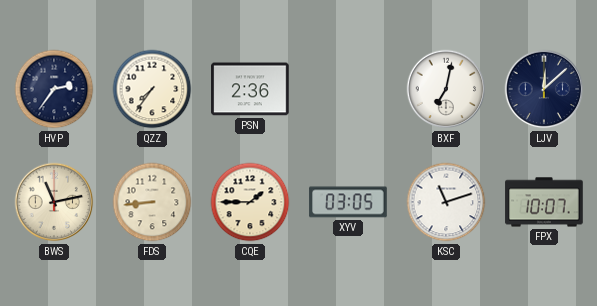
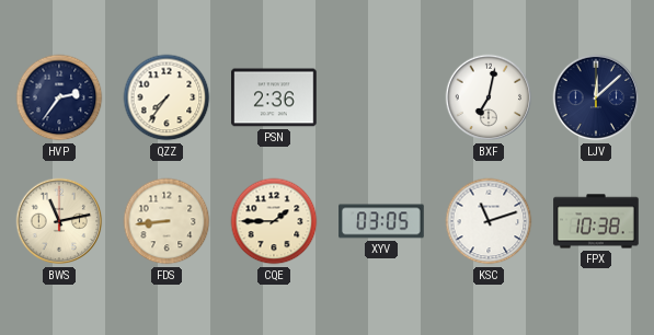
FPX: 10:07 -> 10:38 (596, 221)
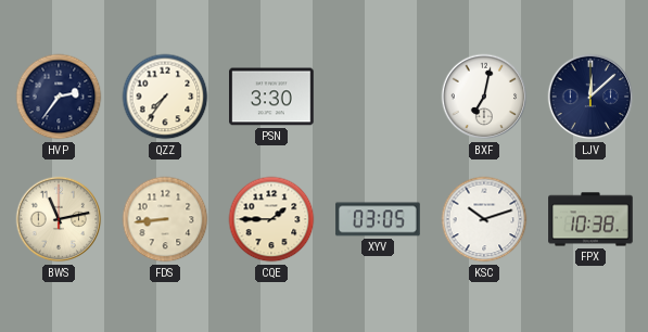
PSN: 2:36 -> 3:30 (271, 97)
KSC: 11:12 -> 10:12 (484, 219)
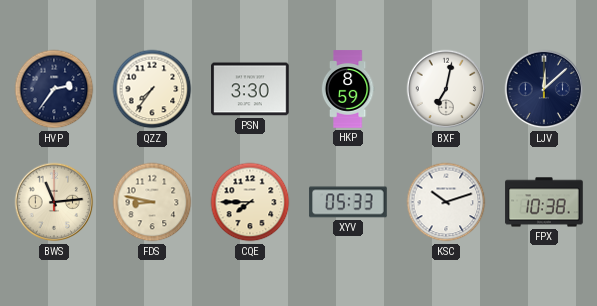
HKP: none -> 8:59 (348, 89)
BWS: 11:13 -> 11:14 (54, 202)
FDS: 8:44 -> 8:47 (152, 202)
CQE: 1:45 -> 7:45 (250, 202)
XYV: 03:05 -> 05:33 (348, 202)
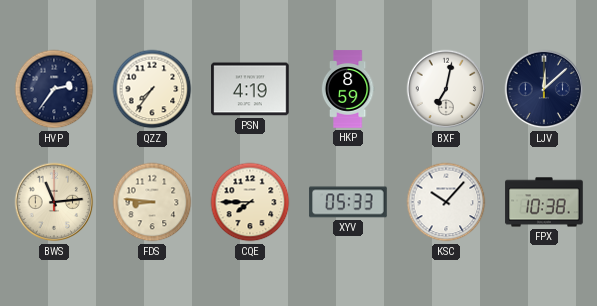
PSN: 3:30 -> 4:19 (250, 89)
FDS: 8:47 -> 8:46 (152, 202)
KSC: 10:12 -> 10:07 (446, 202)
